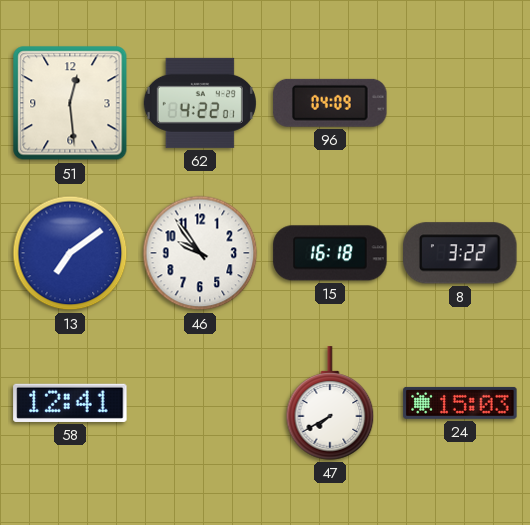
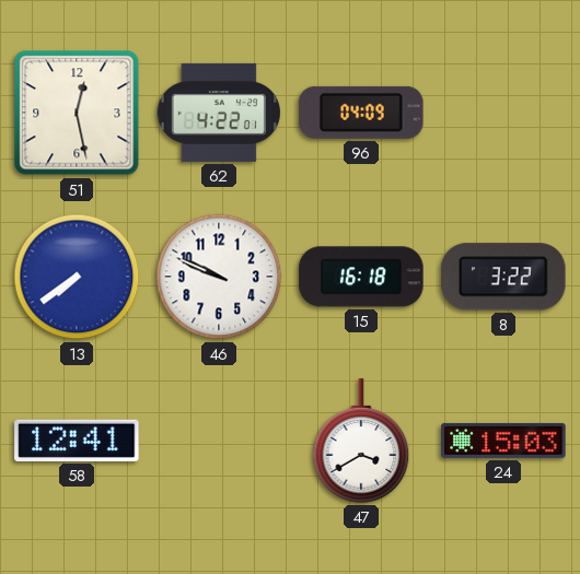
51: 12:29 -> 12:28 (77, 113)
13: 7:09 -> 7:39 (77, 277)
46: 9:54 -> 9:49 (219, 277)
47: 7:40 -> 3:40 (361, 441)
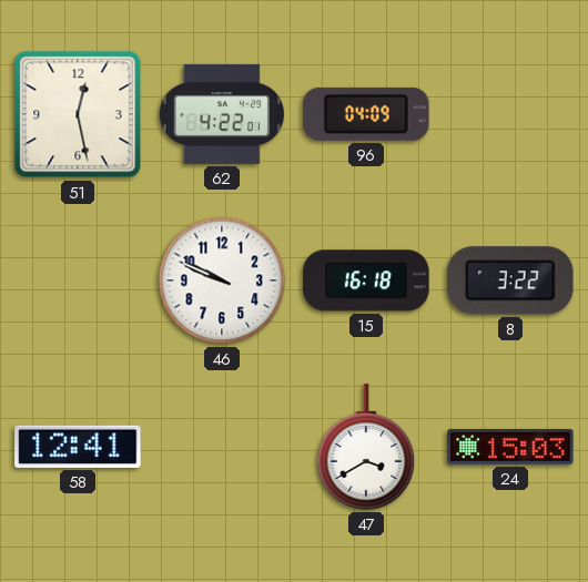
13: 7:39 -> none (77, 277)
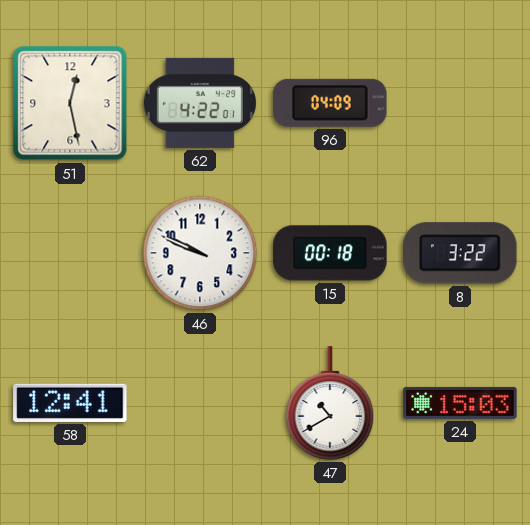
15: 16:18 -> 00:18 (330, 253)
47: 3:40 -> 10:40 (330, 403)
